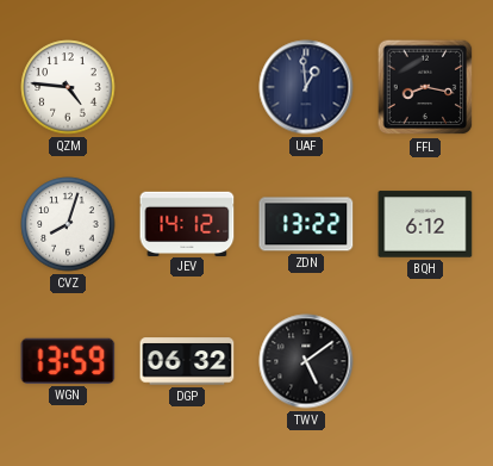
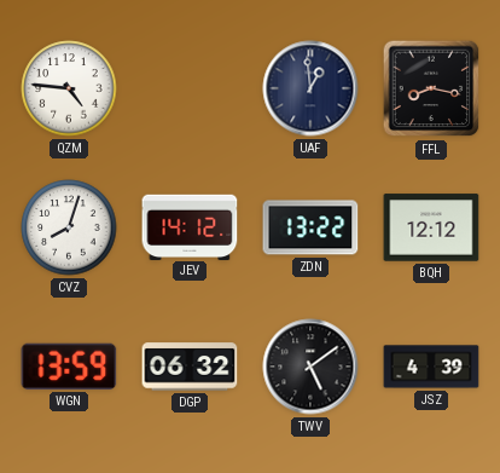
BQH: 6:12 -> 12:12 (431, 227)
JSZ: none -> 4:39 (431, 367)
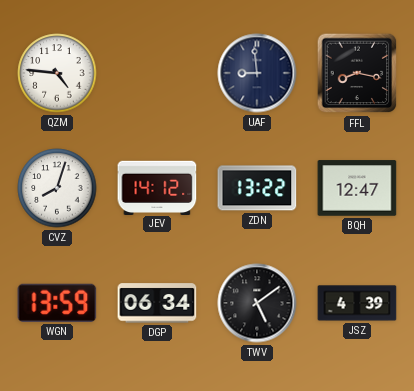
UAF: 12:59 -> 8:59 (257, 73)
BQH: 12:12 -> 12:47 (357, 188)
DGP: 06:32 -> 06:34 (157, 303)
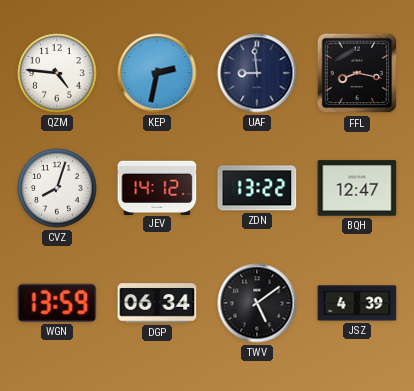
KEP: none -> 2:32 (157, 73)
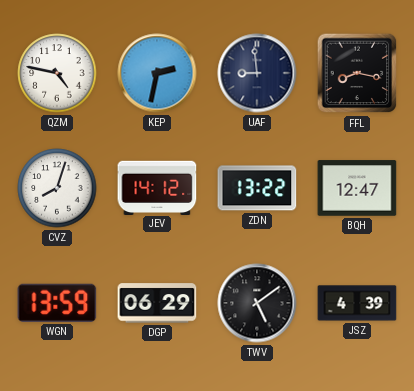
QZM: 4:46 -> 4:47 (57, 73)
DGP: 06:34 -> 06:29 (157, 303)
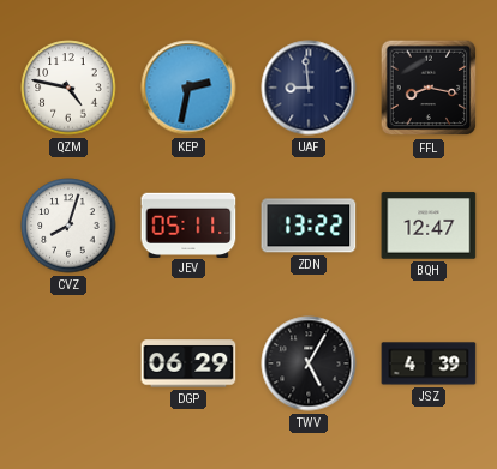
JEV: 14:12 -> 05:11 (188, 224)
WGN: 13:59 -> none (57, 303)
TWV: 5:09 -> 5:05 (309, 363)
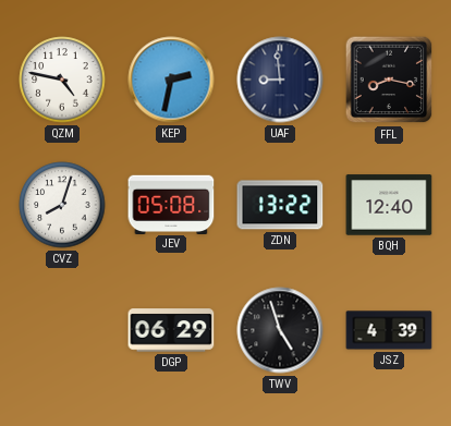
JEV: 05:11 -> 05:08 (171, 204)
BQH: 12:47 -> 12:40 (389, 205)
TWV: 5:05 -> 4:57 (280, 330)
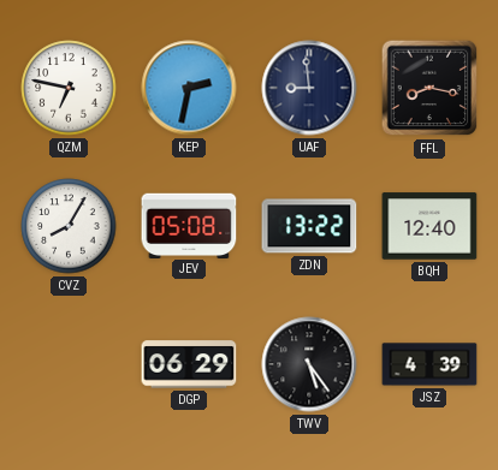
QZM: 4:47 -> 6:47 (69, 88)
CVZ: 8:03 -> 8:05 (69, 226)
TWV: 4:57 -> 5:24 (309, 364)
